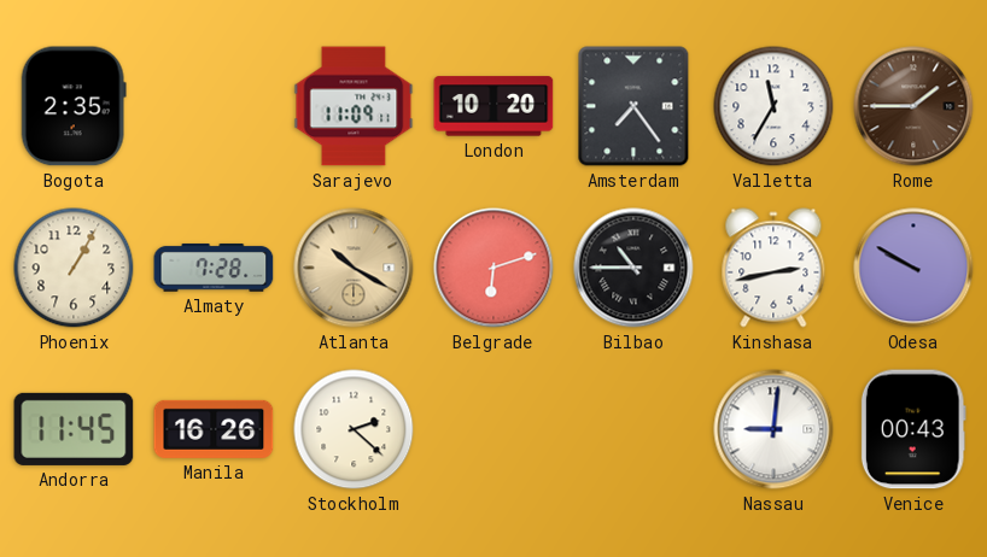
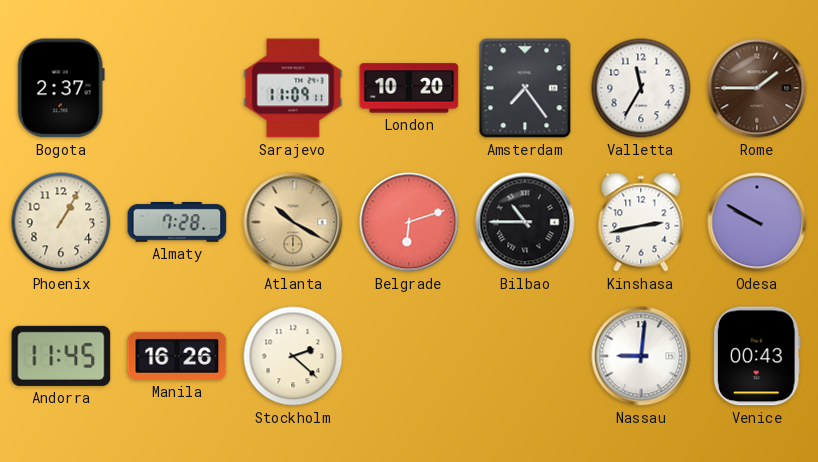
Bogota: 2:35 -> 2:37 (61, 88)
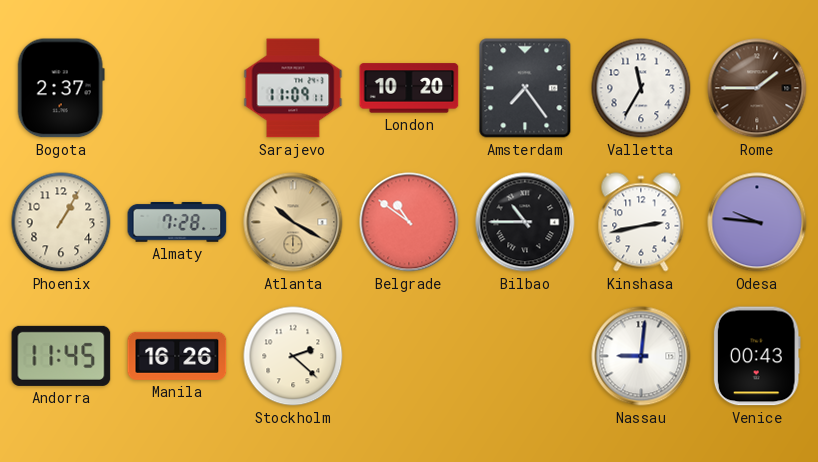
Belgrade: 6:12 -> 10:51 (409, 222)
Odesa: 9:50 -> 9:46 (757, 222)
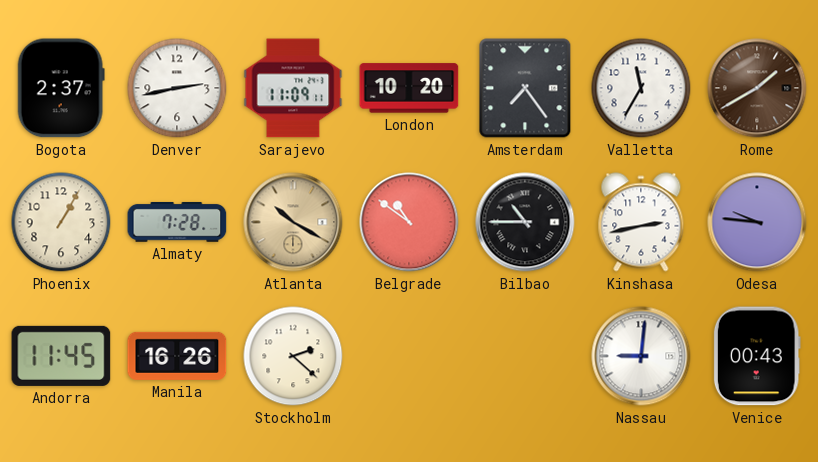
Denver: none -> 2:43 (177, 88)
Rome: 1:45 -> 1:40 (757, 88)
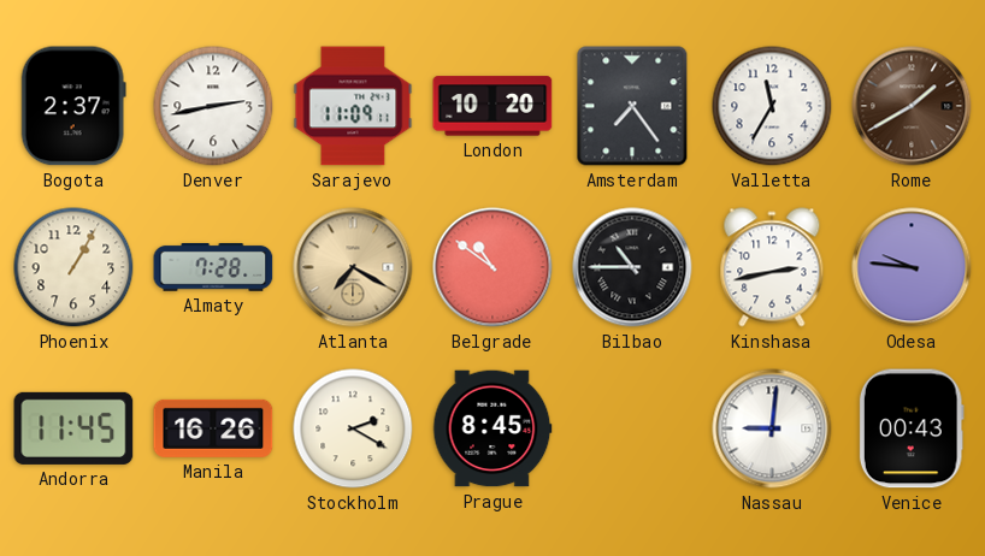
Atlanta: 10:20 -> 7:20 (353, 267)
Stockholm: 2:22 -> 2:20 (353, 428)
Prague: none -> 8:45 (492, 428)
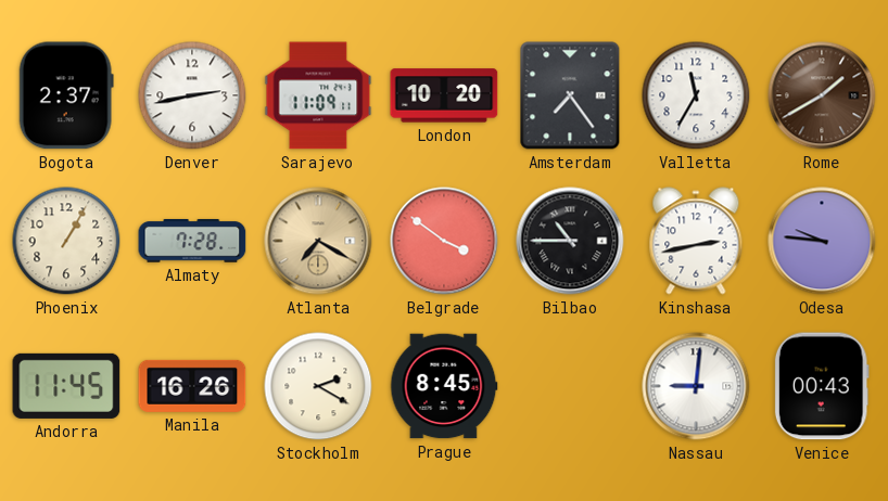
Belgrade: 10:51 -> 3:51 (444, 241)
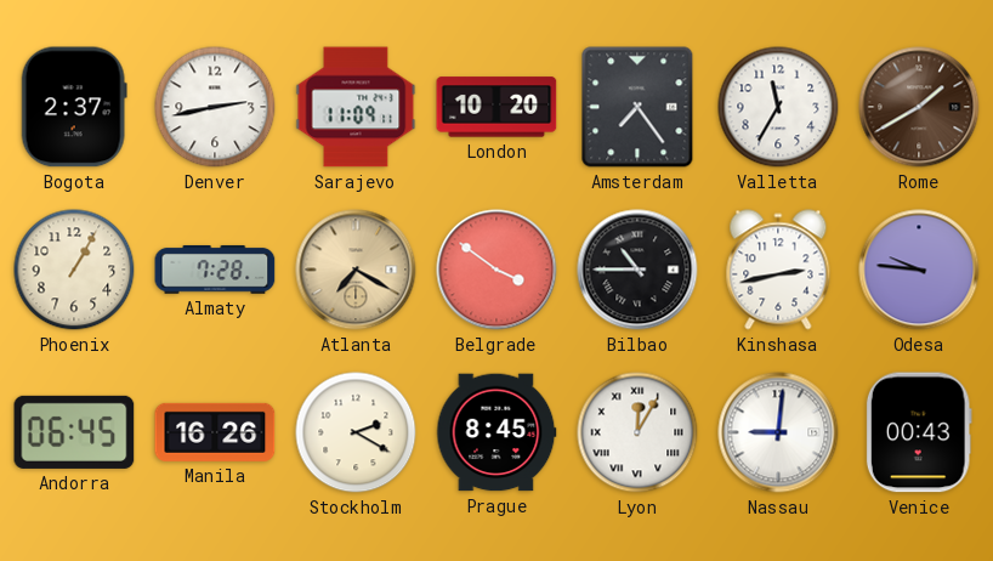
Andorra: 11:45 -> 06:45 (74, 432)
Lyon: none -> 12:05 (637, 432)
